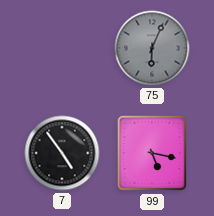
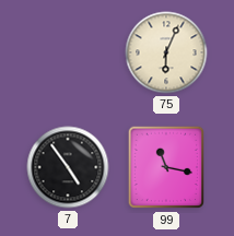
75 dial: grey -> cream (166, 52)
99: 5:17 -> 11:17 (165, 167)
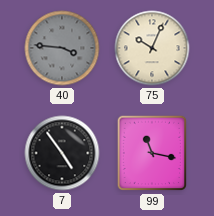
40: none -> 3:46 (62, 48)
75: 6:04 -> 10:04 (152, 48)
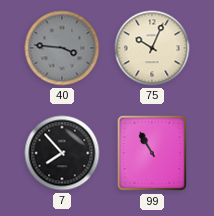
7: 4:54 -> 7:53 (62, 153)
99: 11:17 -> 10:55 (151, 153)
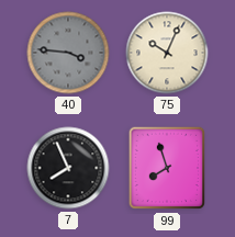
7: 7:53 -> 7:56 (68, 168)
99: 10:55 -> 7:57 (166, 168)
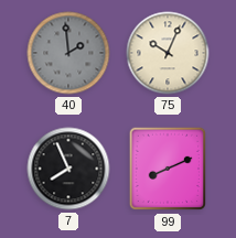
40: 3:46 -> 1:59 (68, 53)
99: 7:57 -> 8:11 (167, 169)
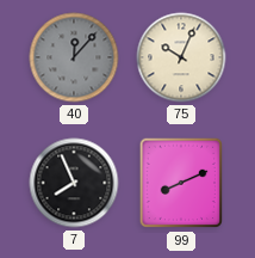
40: 1:59 -> 12:07 (74, 57)
